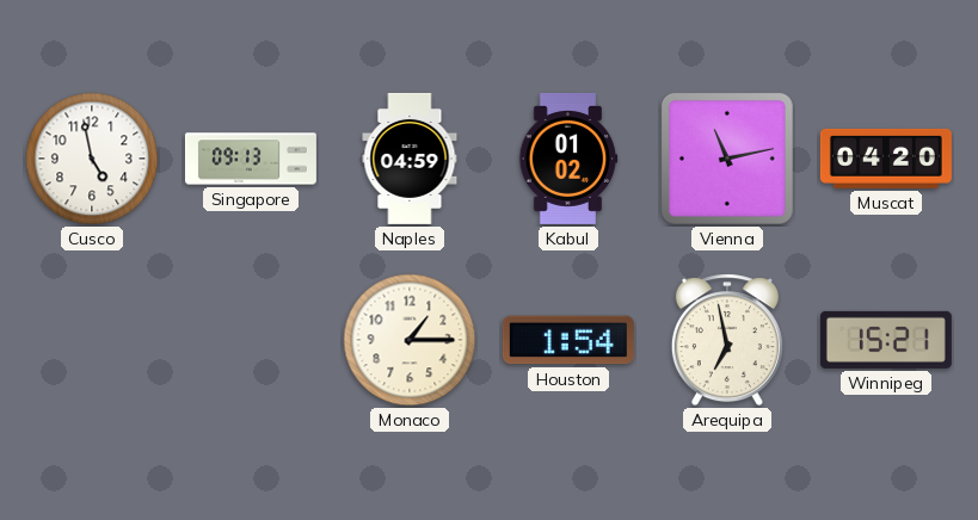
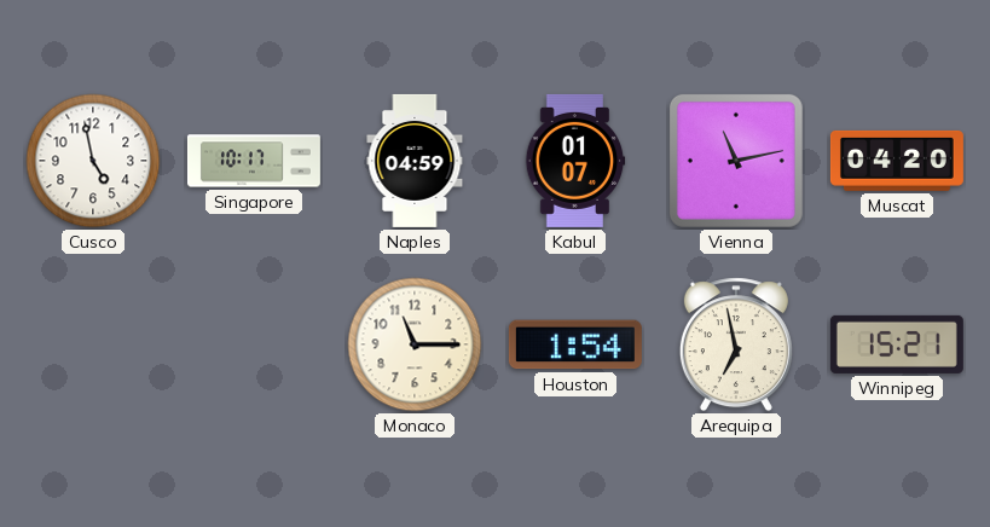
Singapore: 09:13 -> 10:17 (254, 161)
Kabul: 01:02 -> 01:07 (575, 161)
Monaco: 1:15 -> 11:15 (415, 344)
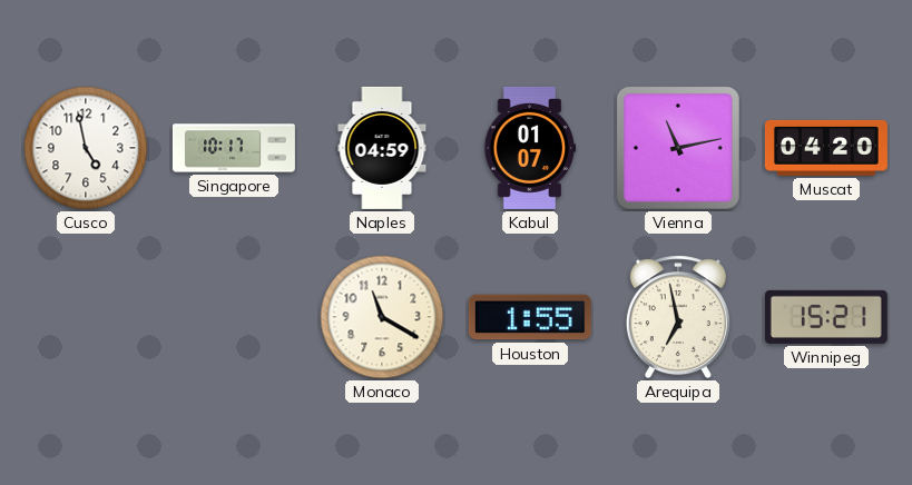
Monaco: 11:15 -> 11:20 (382, 317)
Houston: 1:54 -> 1:55 (530, 317)
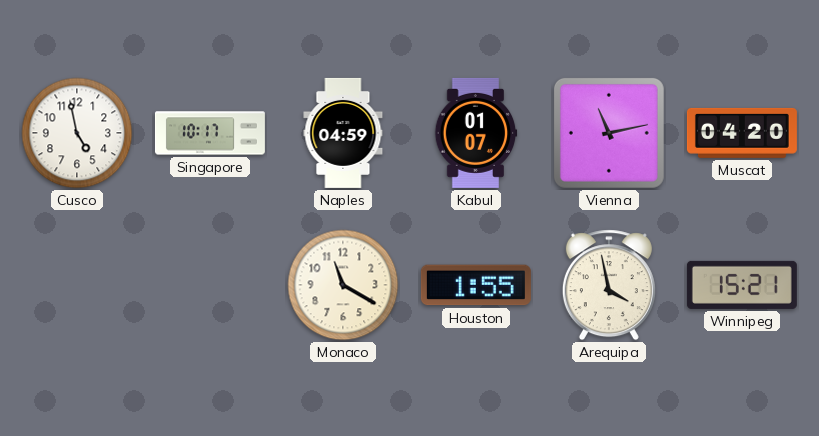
Arequipa: 6:58 -> 3:58 (609, 285)
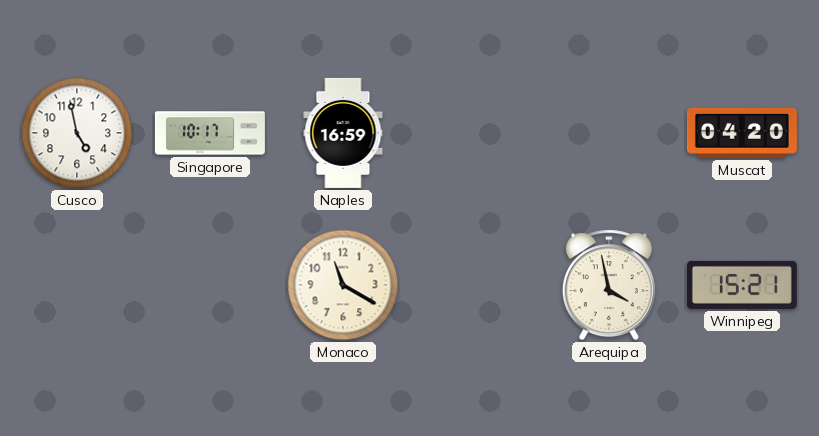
Naples: 04:59 -> 16:59 (343, 133)
Kabul: 01:07 -> none (476, 133)
Vienna: 11:13 -> none (609, 133)
Houston: 1:55 -> none (476, 285)
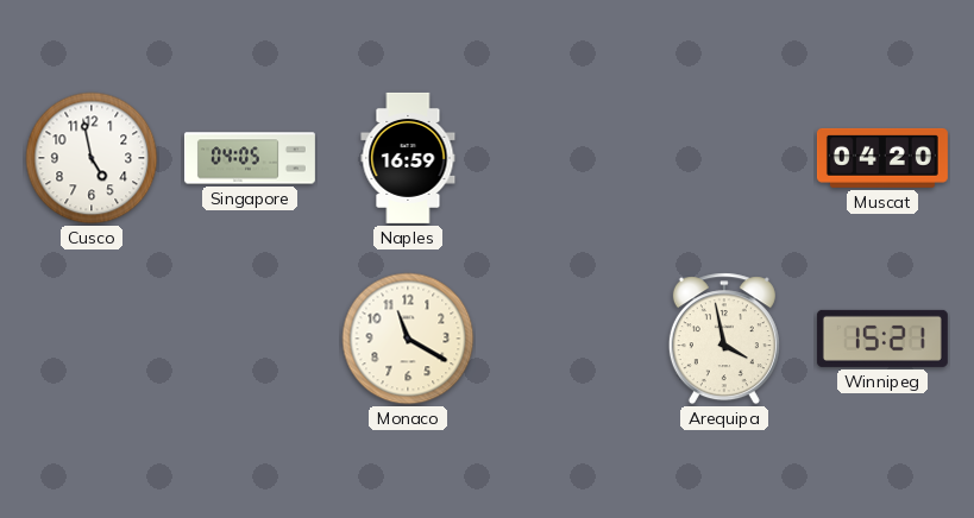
Singapore: 10:17 -> 04:05 (250, 158)
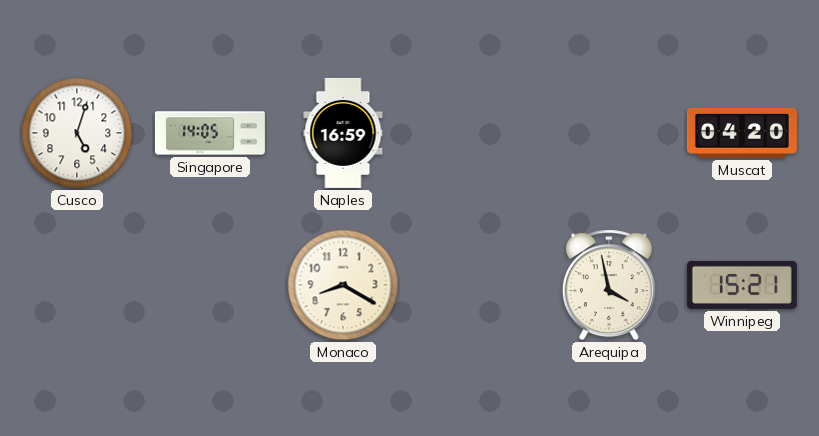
Cusco: 4:58 -> 5:03 (77, 133)
Singapore: 04:05 -> 14:05 (210, 133)
Monaco: 11:20 -> 8:20 (343, 285)
